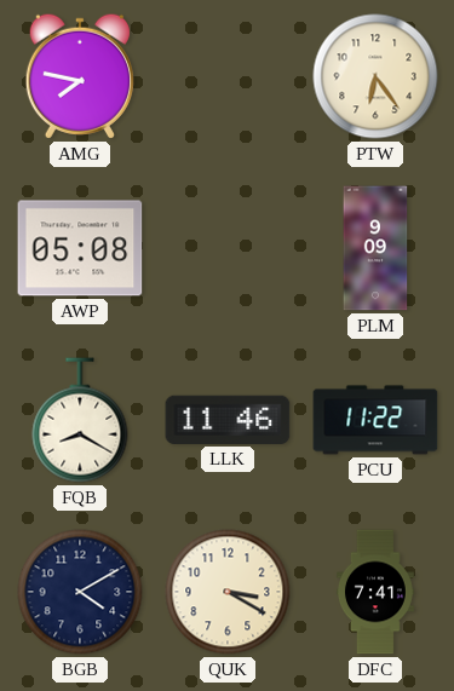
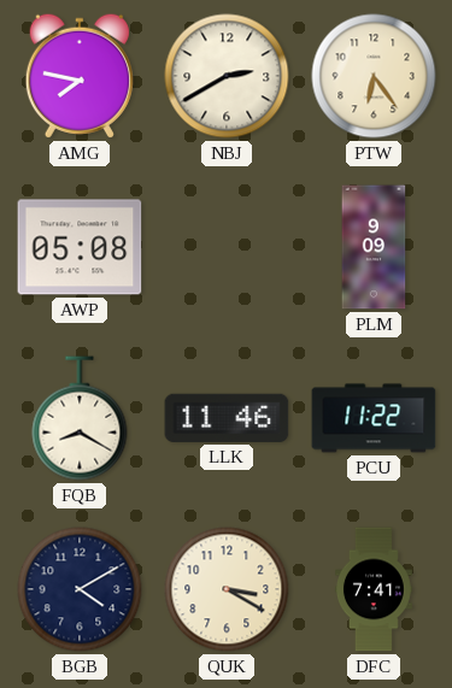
NBJ: none -> 2:40 (227, 76)
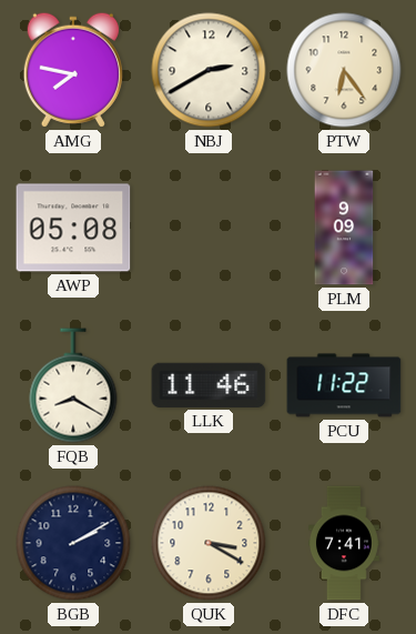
BGB: 4:10 -> 2:10 (73, 543)
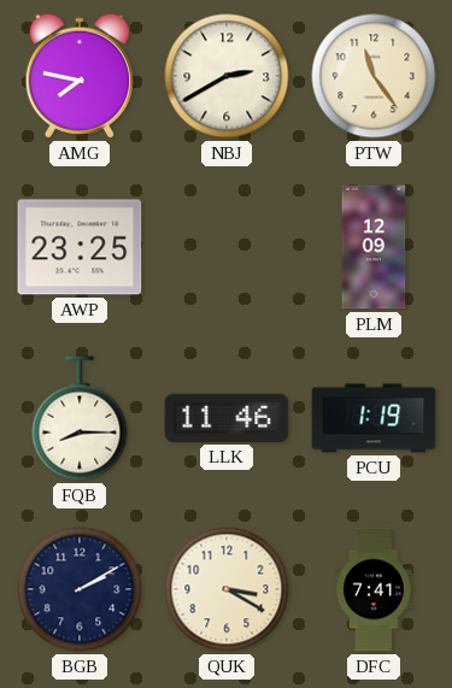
PTW: 6:24 -> 11:24 (374, 76)
AWP: 05:08 -> 23:25 (80, 247)
PLM: 9:09 -> 12:09 (374, 247)
FQB: 8:20 -> 8:15 (80, 418)
PCU: 11:22 -> 1:19 (374, 418)
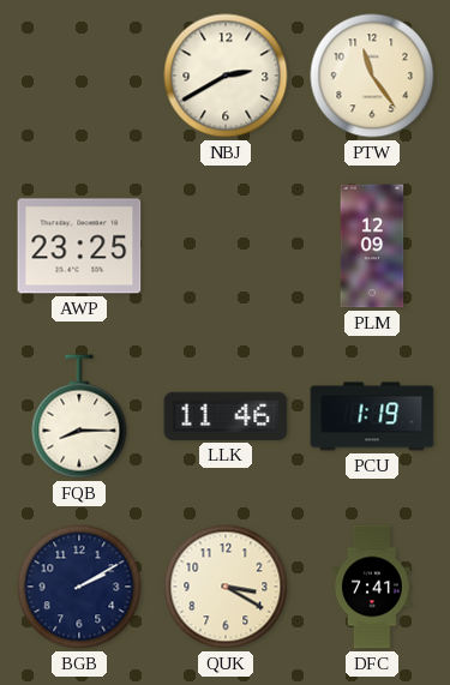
AMG: 7:47 -> none (80, 76)
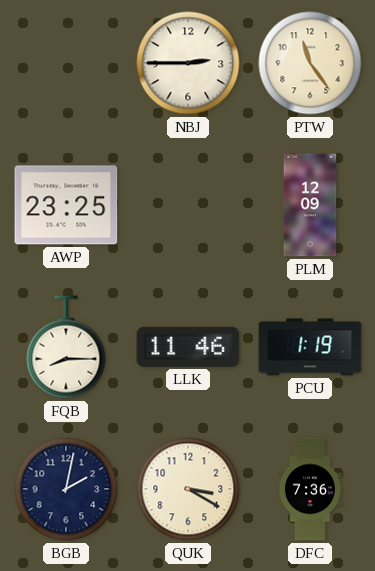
NBJ: 2:40 -> 2:45 (188, 63)
BGB: 2:10 -> 2:02 (66, 489)
DFC: 7:41 -> 7:36 (310, 489)
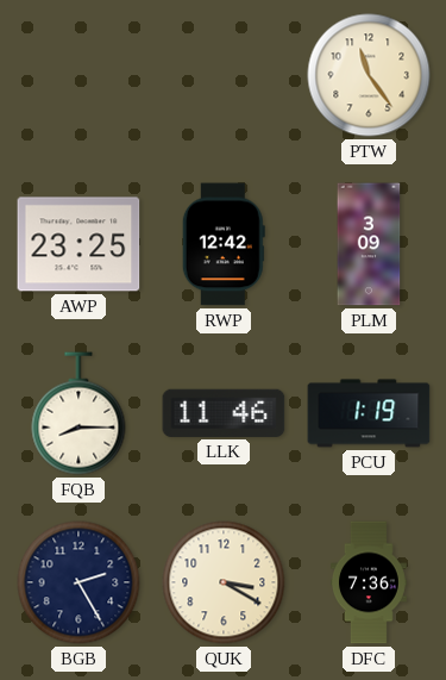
NBJ: 2:45 -> none (188, 63)
RWP: none -> 12:42 (224, 244)
PLM: 12:09 -> 3:09 (369, 244)
BGB: 2:02 -> 2:25 (78, 582)
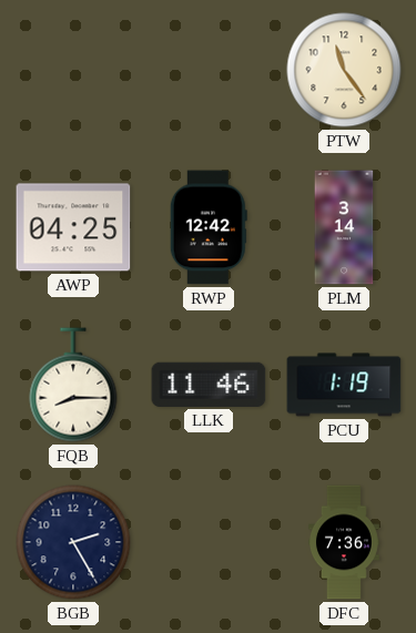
AWP: 23:25 -> 04:25 (73, 227)
PLM: 3:09 -> 3:14 (344, 227)
QUK: 3:20 -> none (224, 582)
